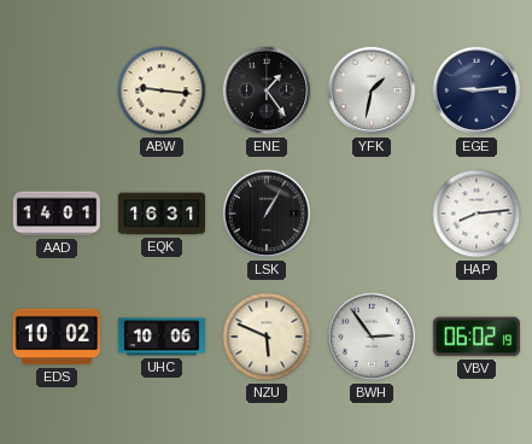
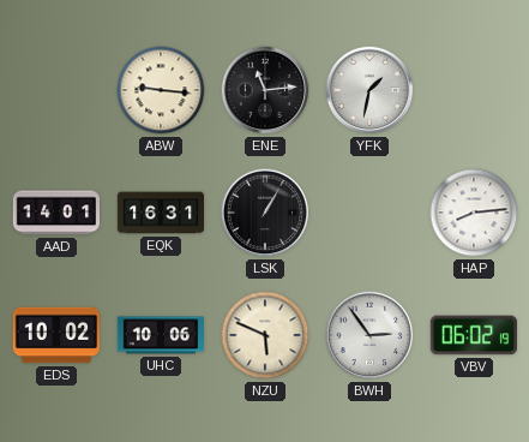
ENE: 1:24 -> 11:14 (265, 90)
EGE: 9:14 -> none (477, 90)
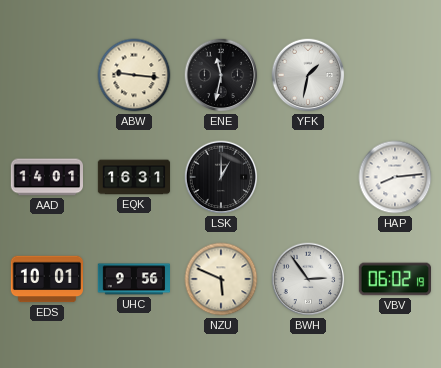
ENE: 11:14 -> 11:32 (221, 75)
LSK: 1:05 -> 1:00 (221, 177)
EDS: 10:02 -> 10:01 (46, 279)
UHC: 10:06 -> 9:56 (133, 279)
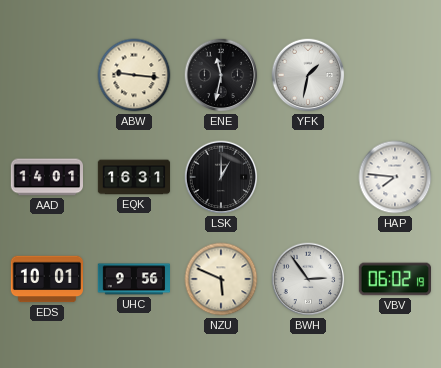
HAP: 8:14 -> 7:46 (395, 177)
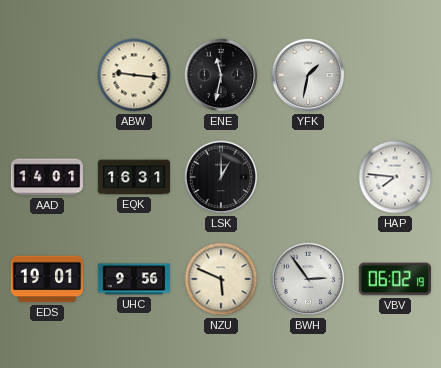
EDS: 10:01 -> 19:01 (46, 279)
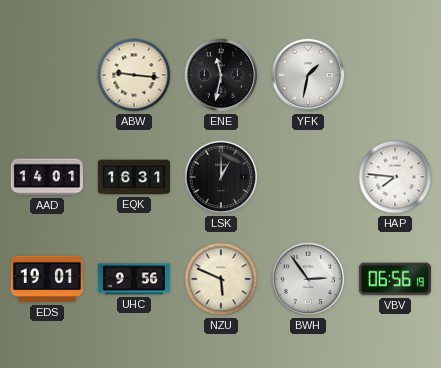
VBV: 06:02 -> 06:56 (394, 279)
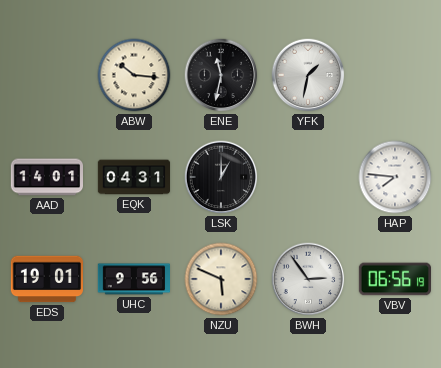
ABW: 9:16 -> 10:16 (134, 75)
EQK: 16:31 -> 04:31 (134, 177)
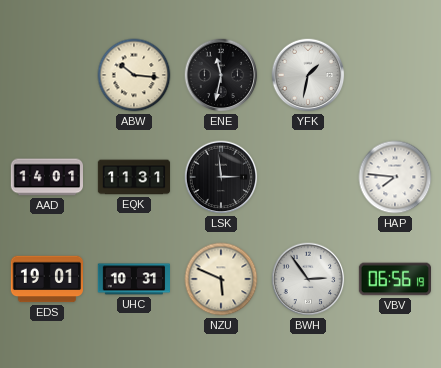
EQK: 04:31 -> 11:31 (134, 177)
LSK: 1:00 -> 2:59 (221, 177)
UHC: 9:56 -> 10:31 (133, 279)
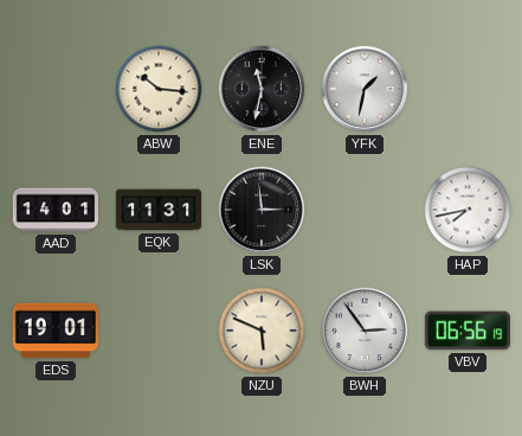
HAP: 7:46 -> 7:43 (468, 210)
UHC: 10:31 -> none (133, 279)
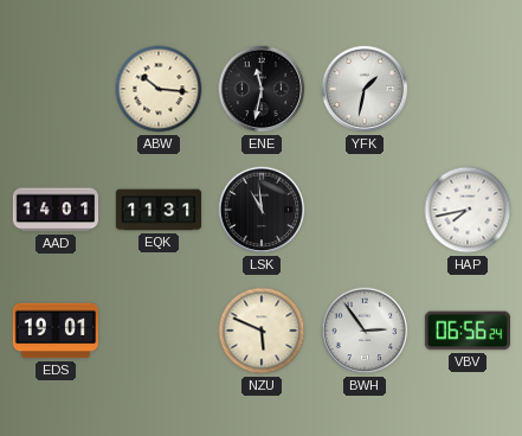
LSK: 2:59 -> 10:59 (262, 210)
VBV: 06:56:19 -> 06:56:24 (466, 331)
